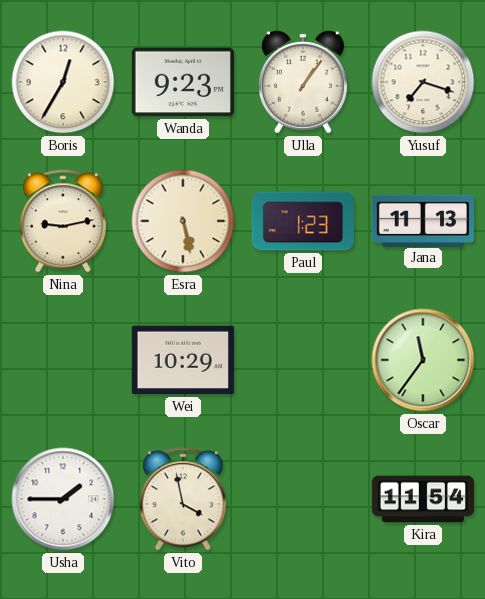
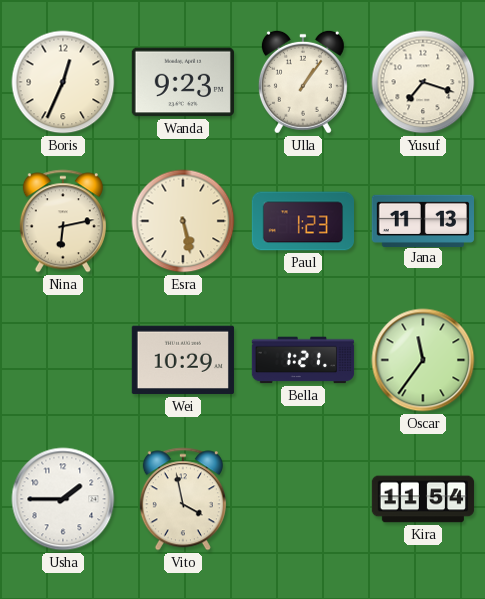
Boris: 12:35 -> 12:34 (63, 82)
Nina: 9:13 -> 6:13 (63, 221)
Bella: none -> 1:21 (303, 360)
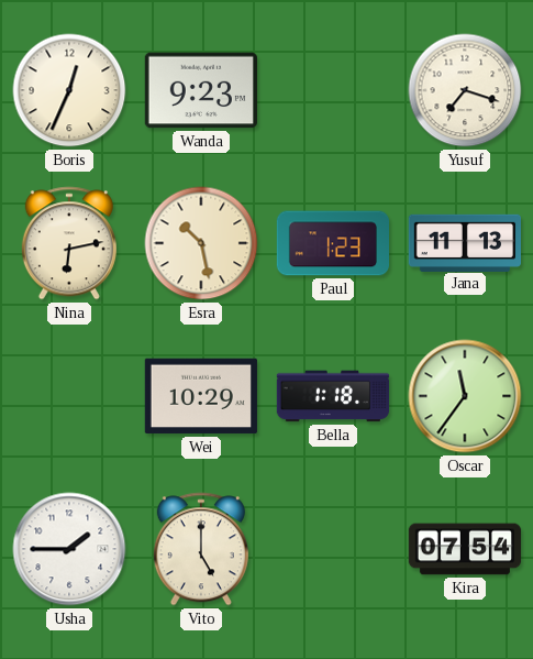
Ulla: 1:06 -> none (303, 82)
Esra: 5:28 -> 10:28 (201, 243)
Bella: 1:21 -> 1:18 (333, 396)
Vito: 3:58 -> 5:00 (201, 549)
Kira: 11:54 -> 07:54 (465, 549)
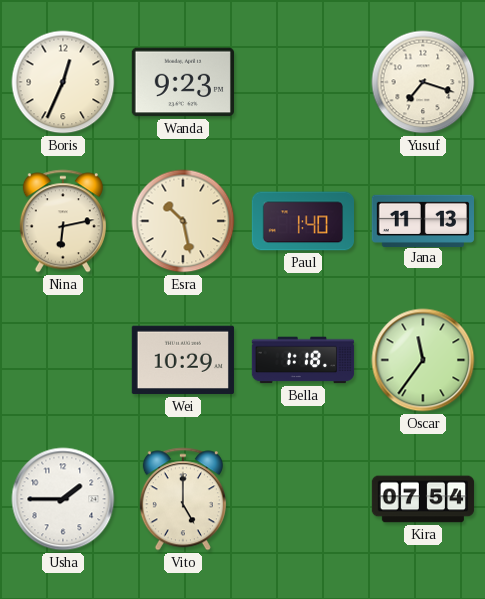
Paul: 1:23 -> 1:40 (303, 221)
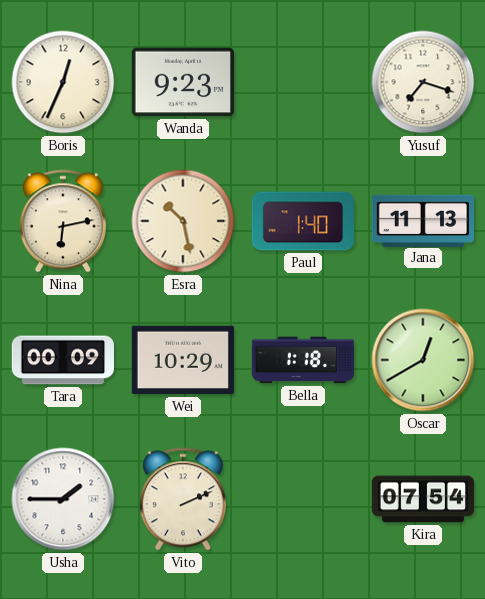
Tara: none -> 00:09 (63, 360)
Oscar: 11:36 -> 12:40 (423, 360)
Vito: 5:00 -> 2:11 (183, 499)
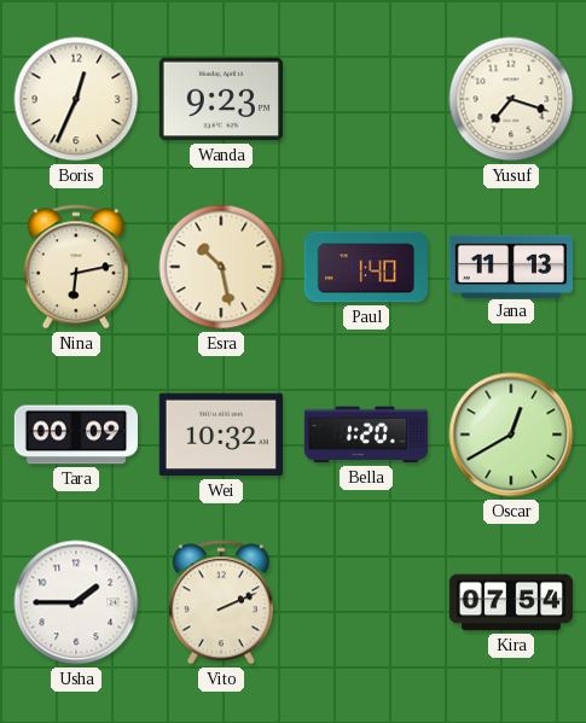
Wei: 10:29 -> 10:32 (220, 435)
Bella: 1:18 -> 1:20 (366, 435)
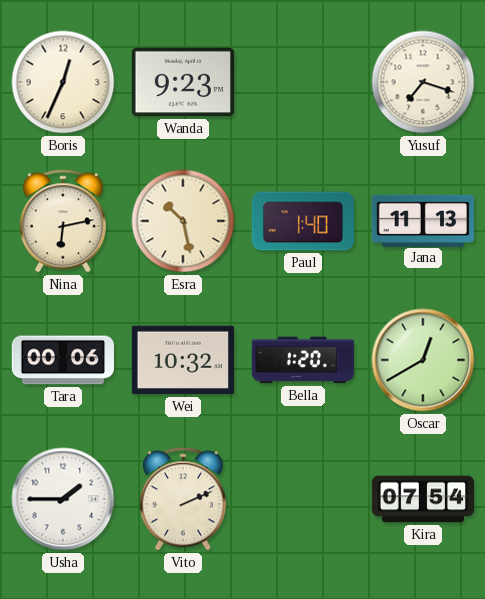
Tara: 00:09 -> 00:06 (63, 360)
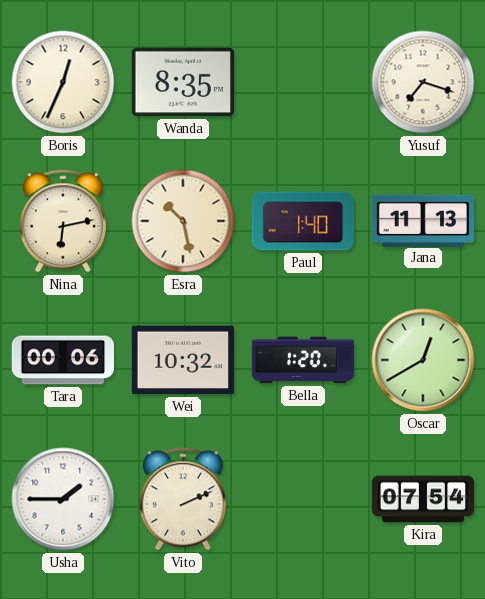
Wanda: 9:23 -> 8:35 (182, 82)
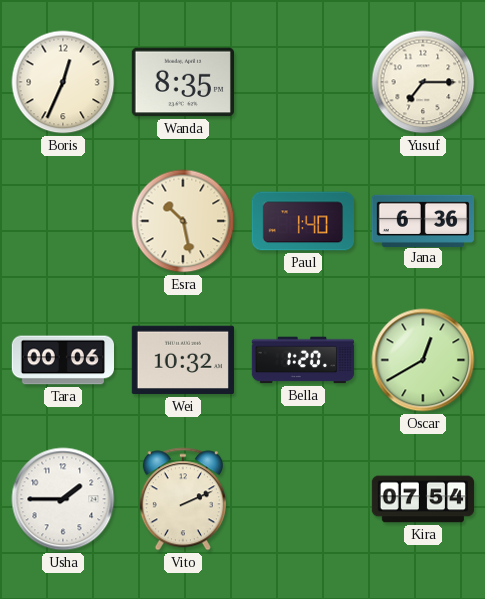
Yusuf: 7:18 -> 7:15 (423, 82)
Nina: 6:13 -> none (63, 221)
Jana: 11:13 -> 6:36 (422, 220)
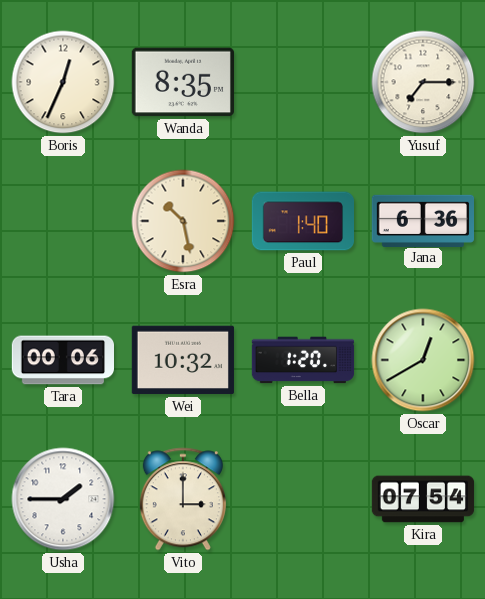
Vito: 2:11 -> 3:00 (183, 499)
